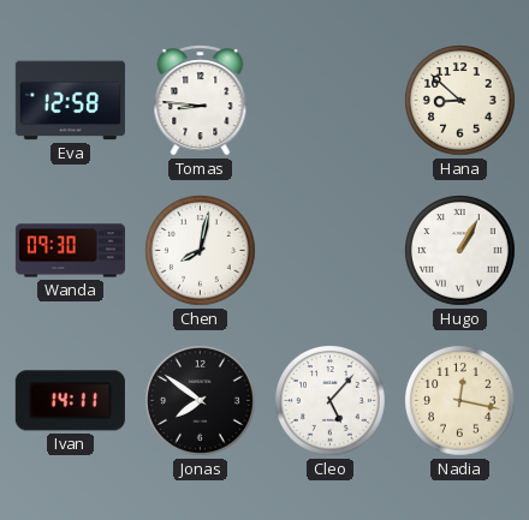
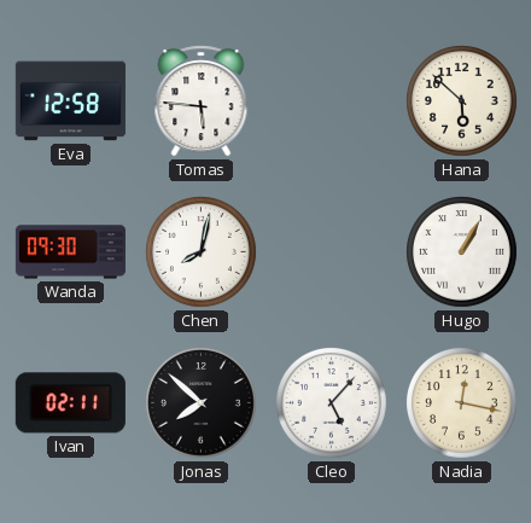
Tomas: 8:46 -> 5:46 (202, 101)
Hana: 8:52 -> 5:52 (462, 101)
Ivan: 14:11 -> 02:11 (70, 403)
Jonas: 7:51 -> 7:52 (202, 403)
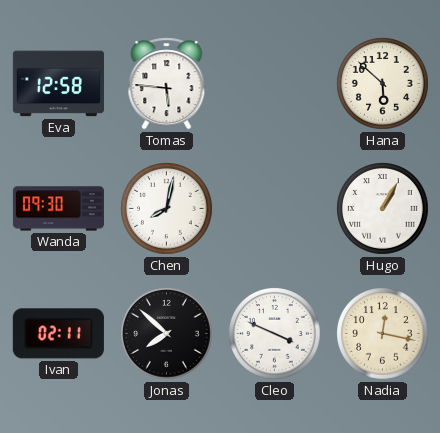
Cleo: 5:07 -> 3:49 (275, 334)
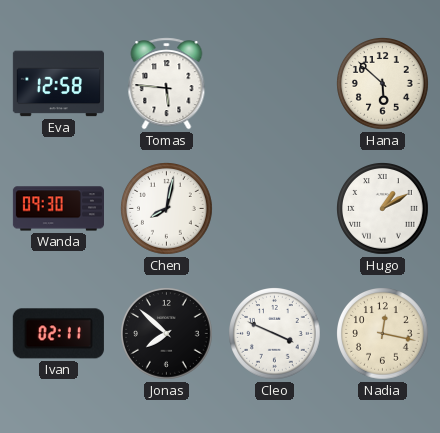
Hugo: 1:05 -> 1:10 (383, 209)
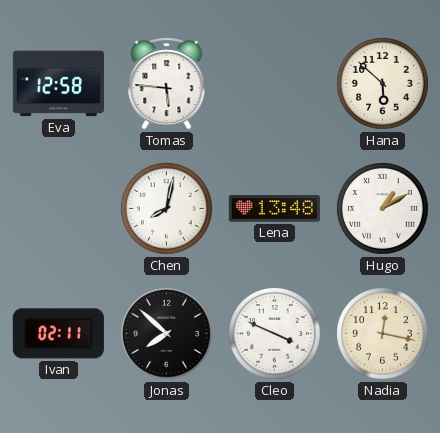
Wanda: 09:30 -> none (58, 209)
Lena: none -> 13:48 (274, 209)
